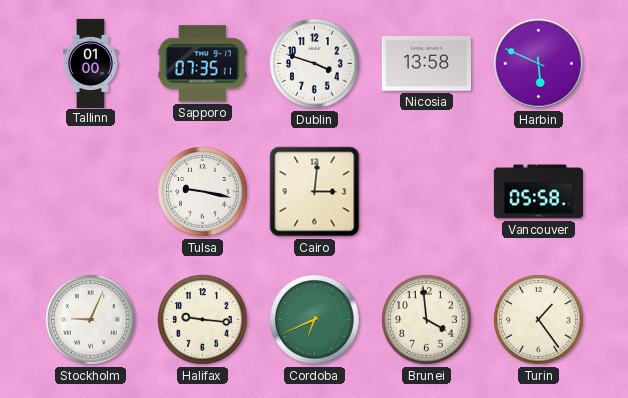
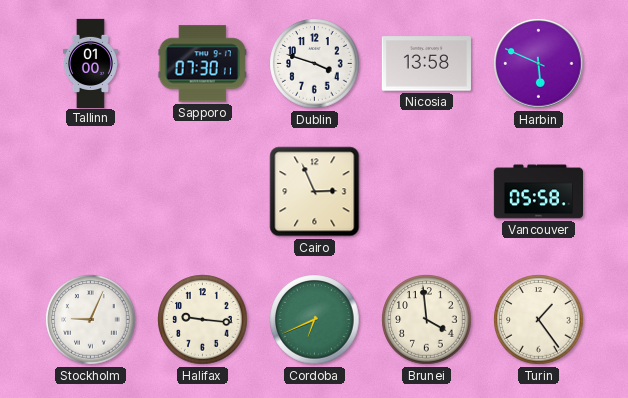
Sapporo: 07:35 -> 07:30 (202, 64)
Tulsa: 9:17 -> none (203, 192)
Cairo: 3:01 -> 2:56 (315, 192)
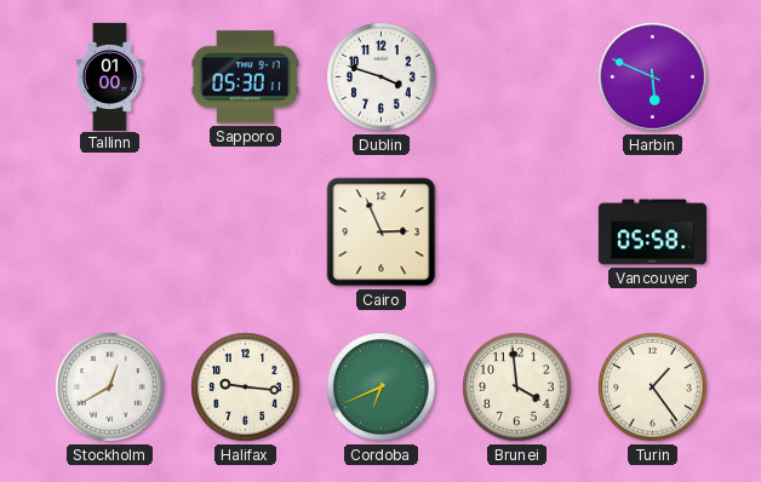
Sapporo: 07:30 -> 05:30 (245, 78)
Nicosia: 13:58 -> none (426, 64)
Stockholm: 9:04 -> 12:40 (110, 388)
